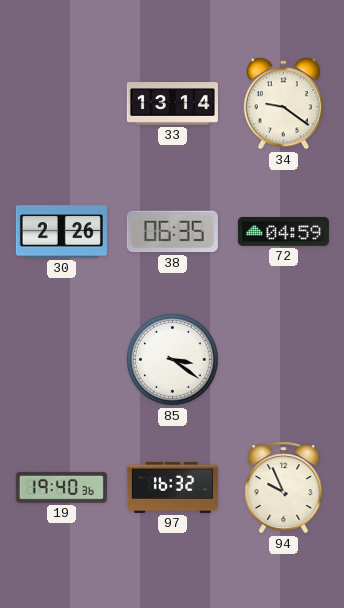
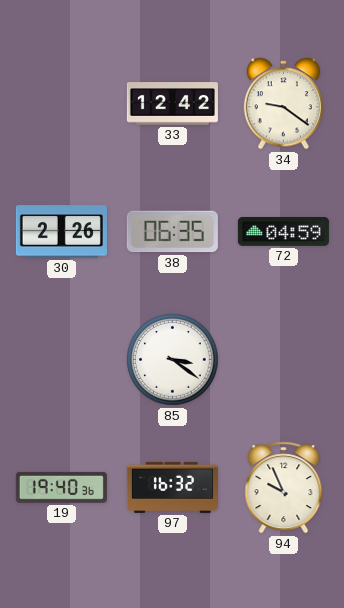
33: 13:14 -> 12:42 (172, 104)
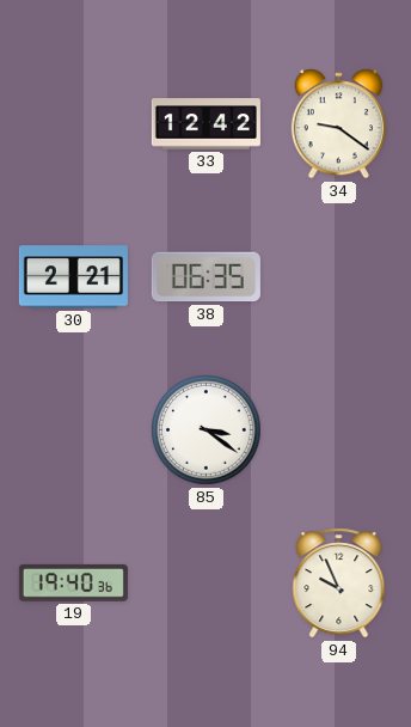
30: 2:26 -> 2:21 (73, 277)
72: 04:59 -> none (283, 231)
97: 16:32 -> none (172, 487)
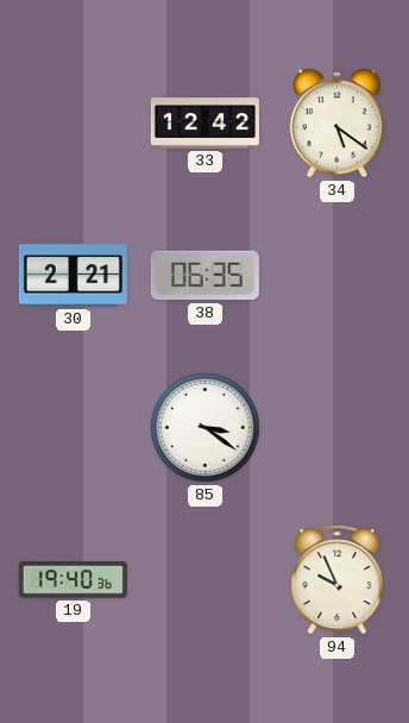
34: 9:21 -> 5:21 (336, 124)
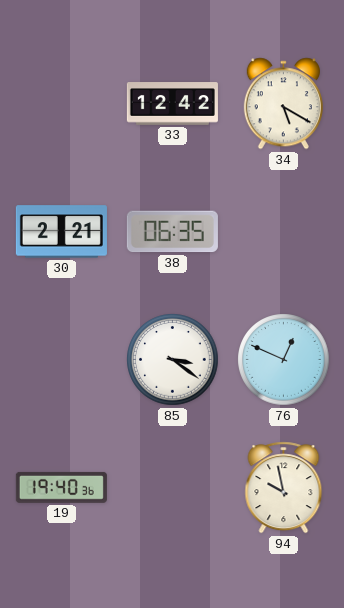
34: 5:21 -> 5:20 (283, 104)
76: none -> 12:49 (284, 360)
94: 9:56 -> 9:58 (284, 488)
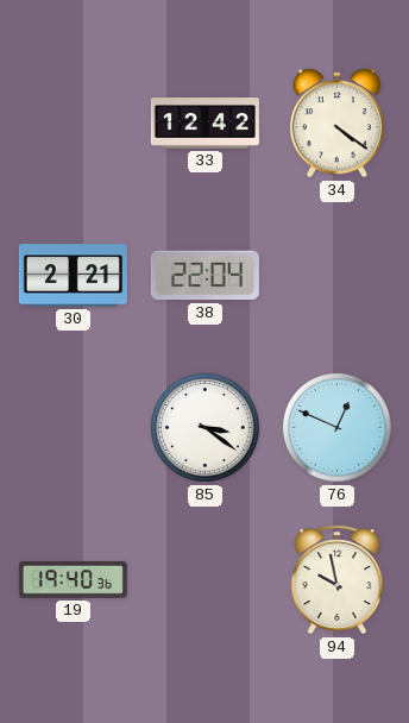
34: 5:20 -> 4:21 (336, 124)
38: 06:35 -> 22:04 (204, 276)
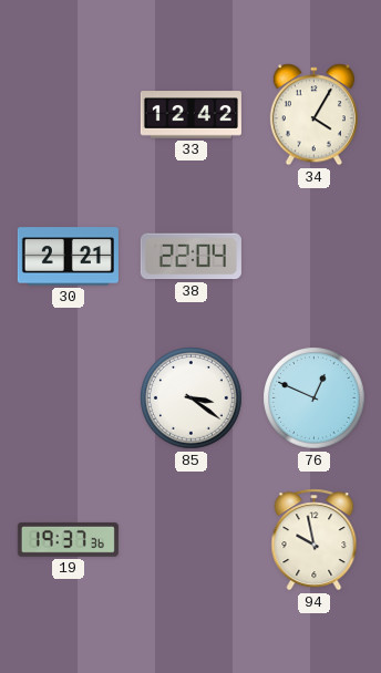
34: 4:21 -> 4:05 (313, 115)
19: 19:40 -> 19:37 (68, 539)
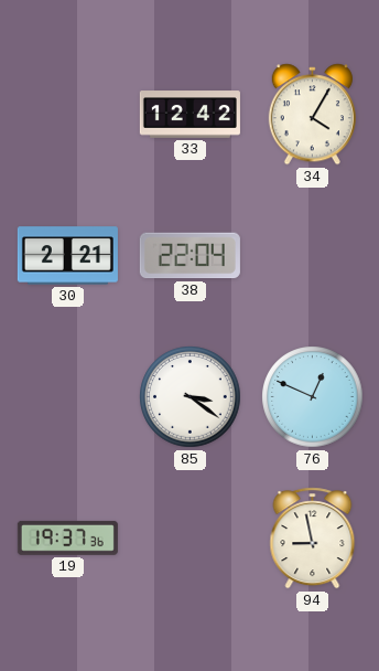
94: 9:58 -> 8:58 (313, 539)
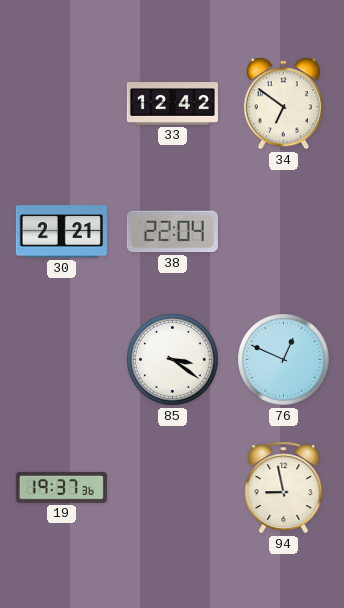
34: 4:05 -> 6:51 (283, 104)
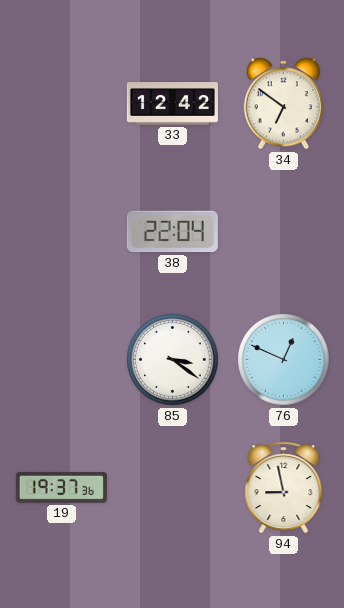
30: 2:21 -> none (61, 232)
